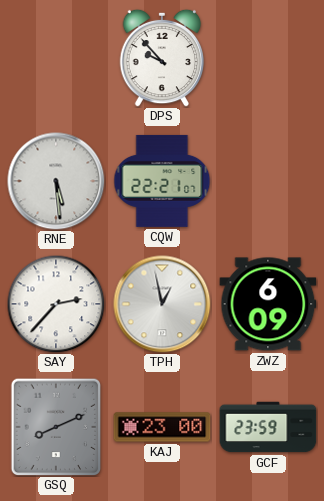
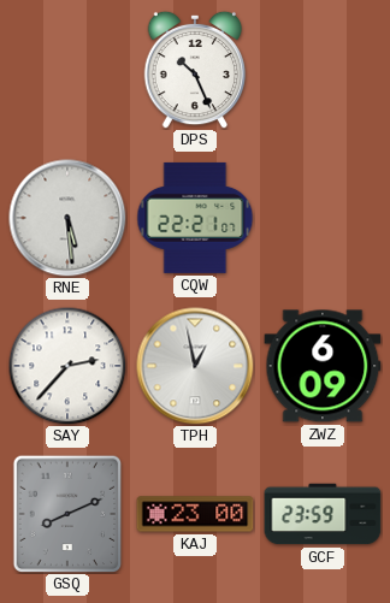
DPS: 9:53 -> 10:26 (195, 70)
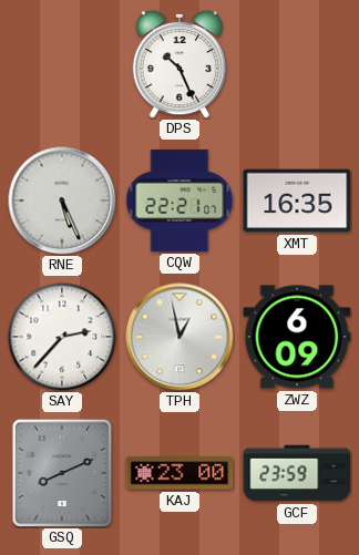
RNE: 5:29 -> 5:26 (62, 201)
XMT: none -> 16:35 (297, 201)
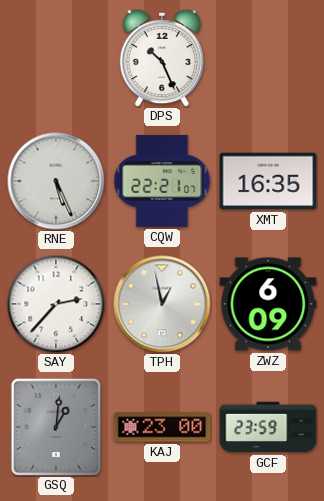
GSQ: 8:11 -> 1:01 (56, 427)
